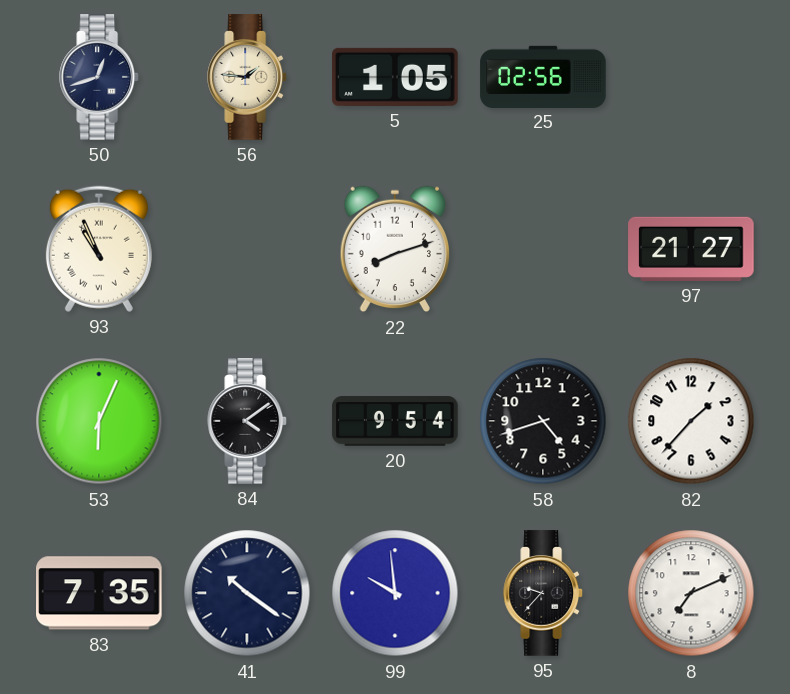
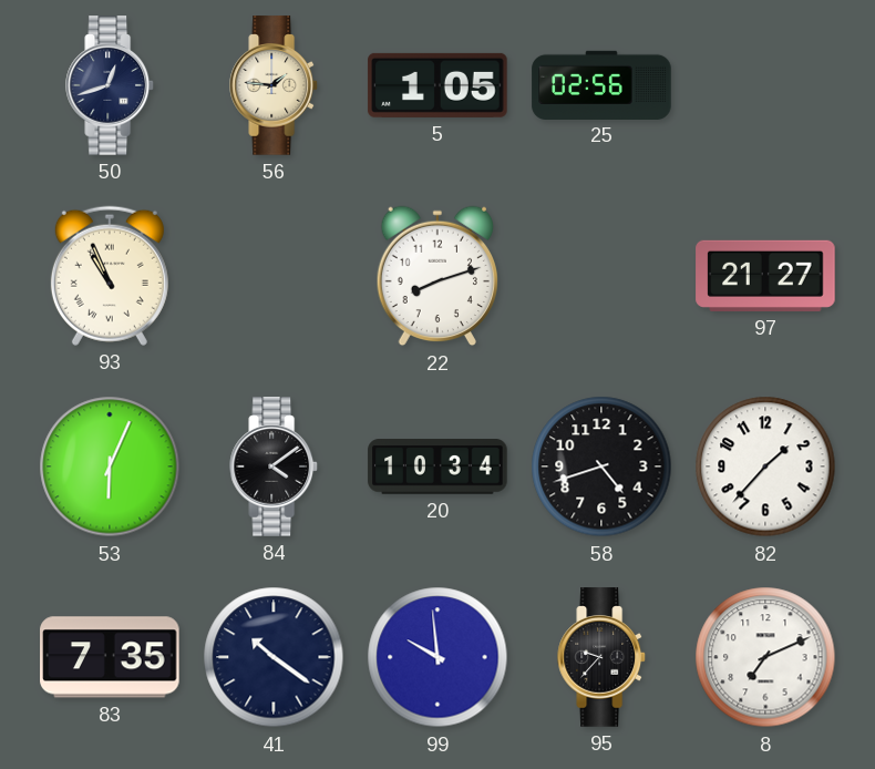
20: 9:54 -> 10:34 (437, 466)
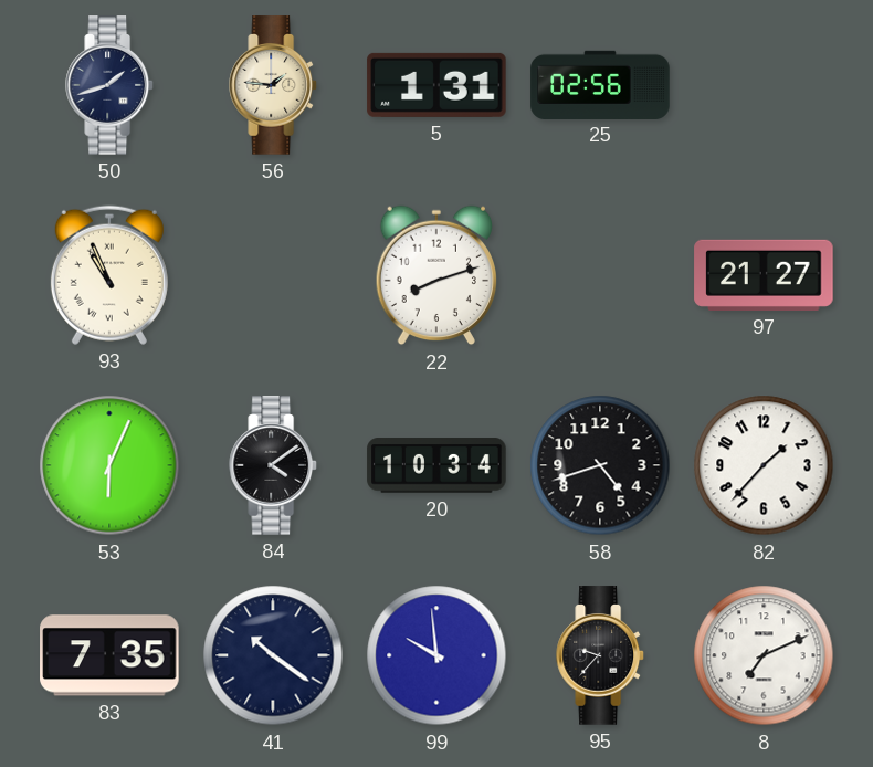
50: 12:42 -> 1:42 (111, 85)
5: 1:05 -> 1:31 (436, 85)
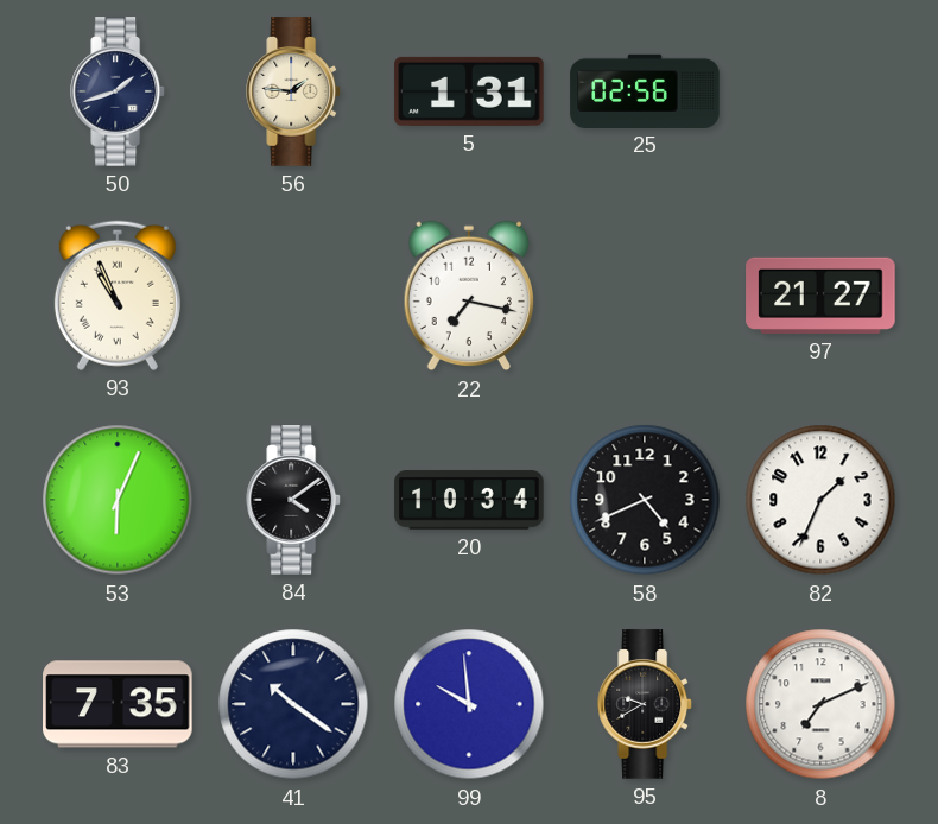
22: 8:12 -> 7:17 (468, 296)
58: 4:42 -> 4:41 (645, 500)
82: 1:37 -> 1:34 (820, 500)
95: 9:37 -> 9:40 (646, 704)
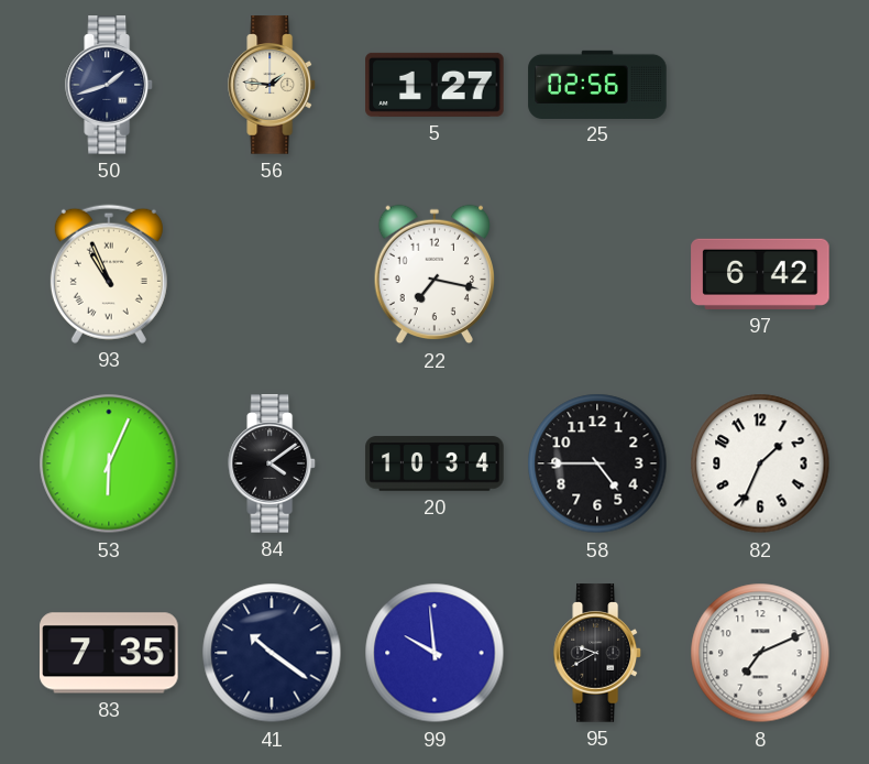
5: 1:31 -> 1:27 (435, 85)
97: 21:27 -> 6:42 (760, 274)
58: 4:41 -> 4:45 (597, 463)
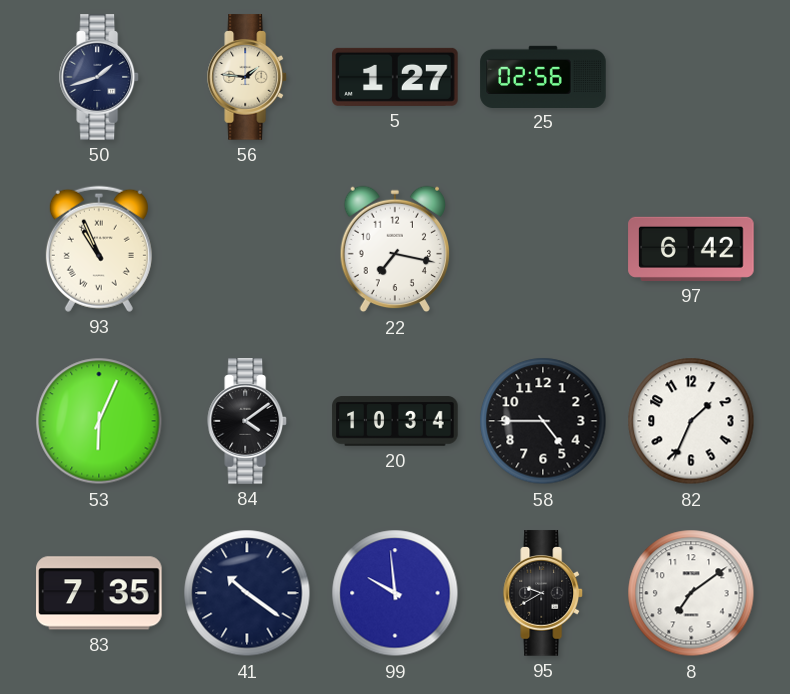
8: 7:11 -> 7:09 (691, 593)
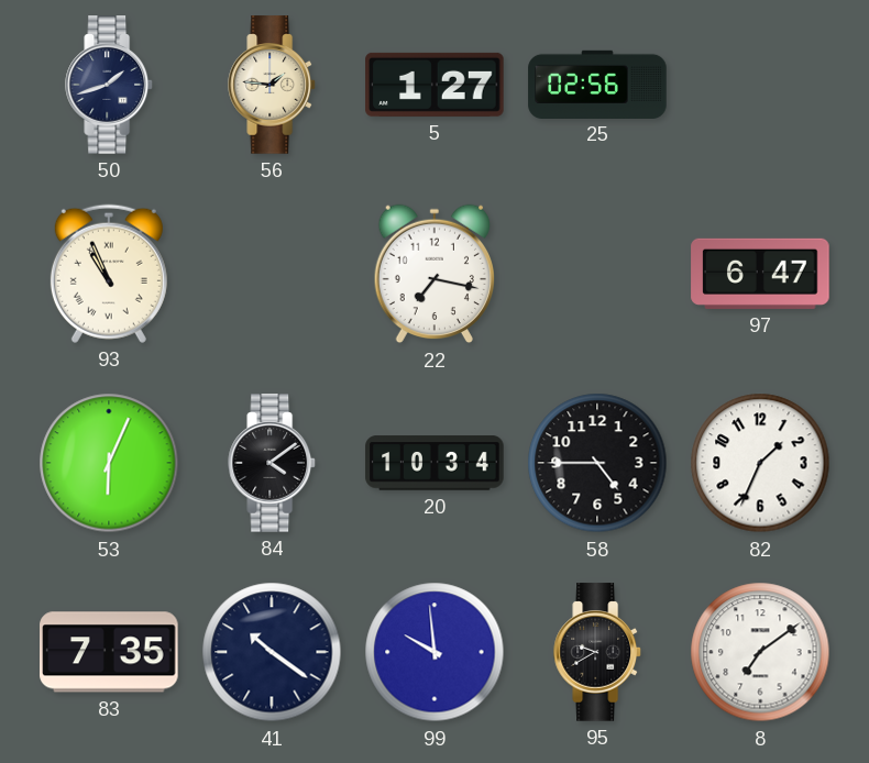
97: 6:42 -> 6:47 (760, 274)
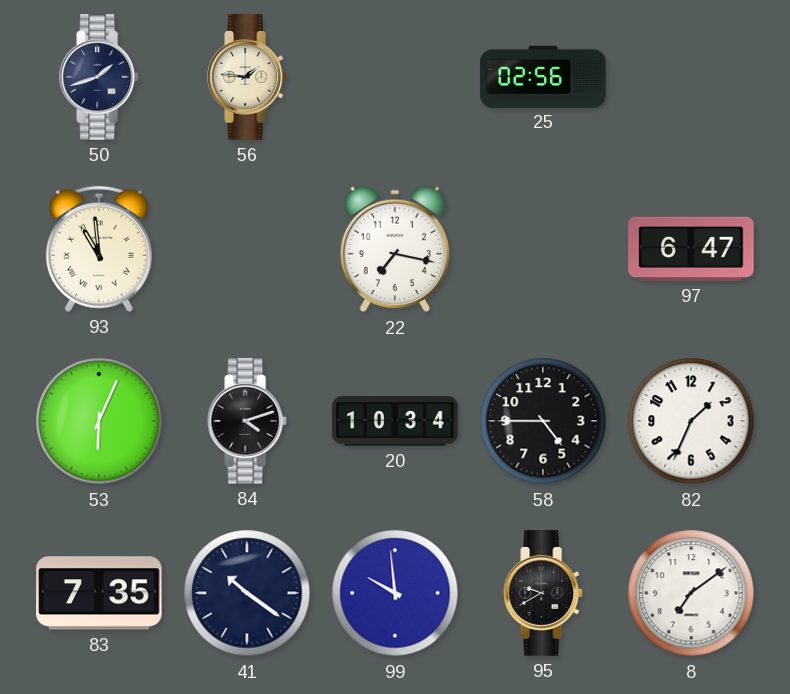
5: 1:27 -> none (435, 85)
93: 10:56 -> 10:59 (99, 249)
84: 4:09 -> 4:12 (248, 421)
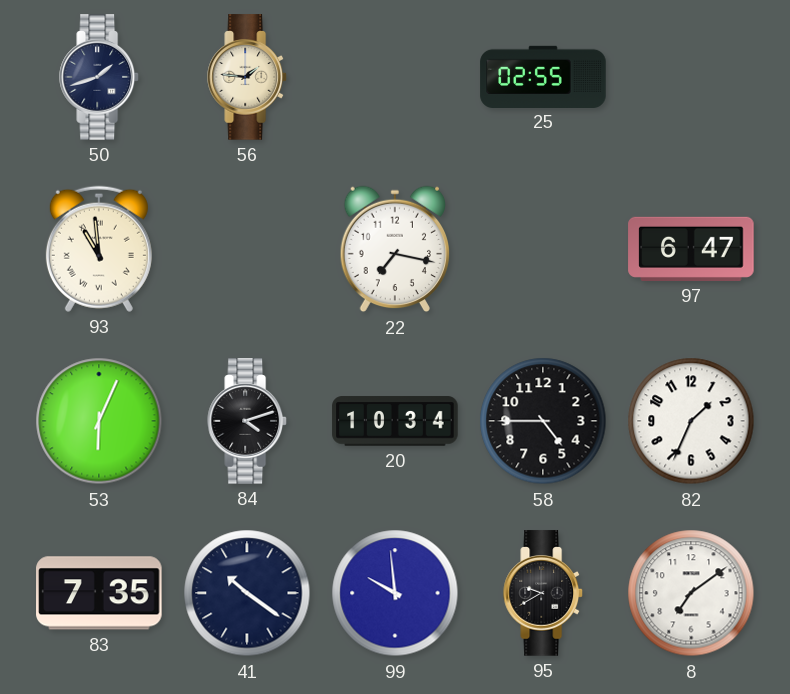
25: 02:56 -> 02:55 (543, 76)
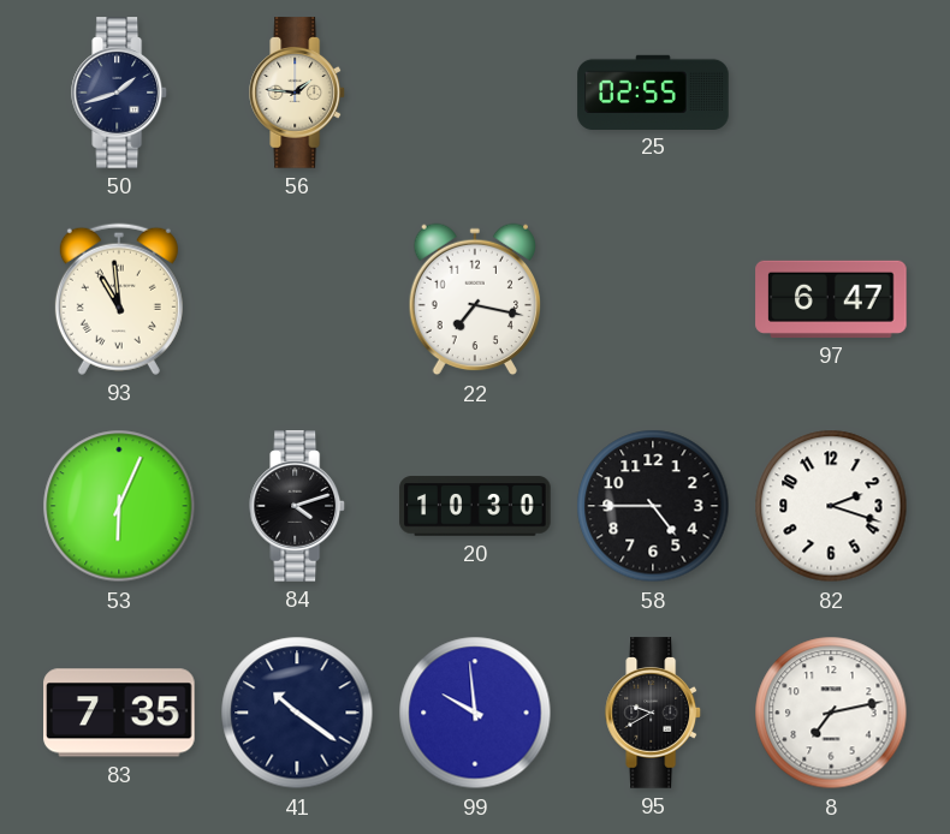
20: 10:34 -> 10:30 (475, 506)
82: 1:34 -> 2:18 (831, 506)
8: 7:09 -> 7:13 (831, 713)
